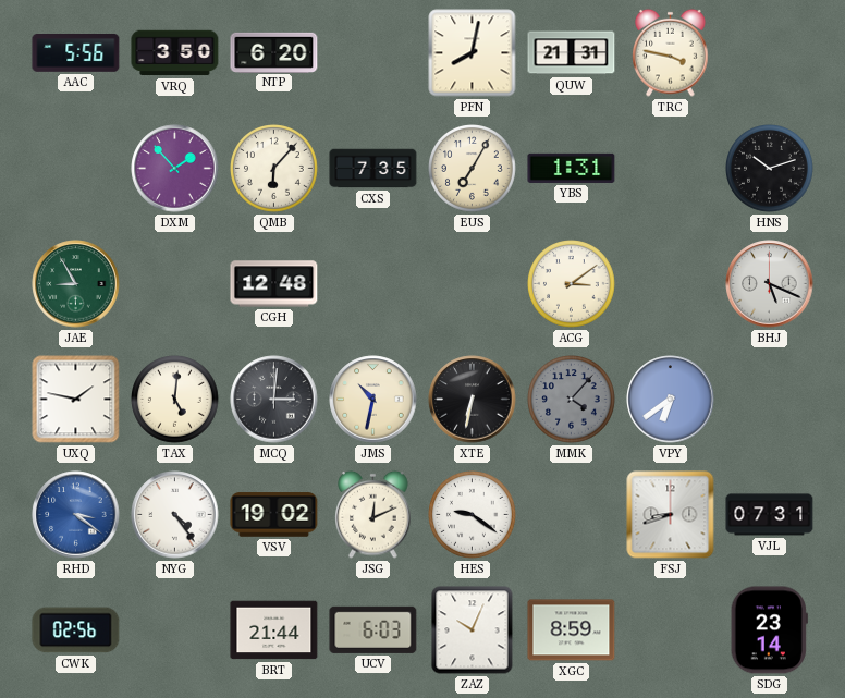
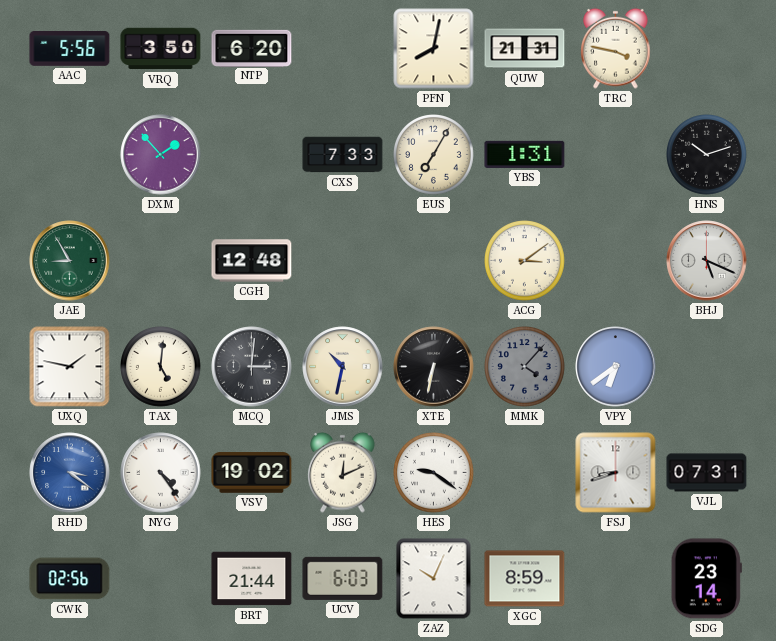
QMB: 6:07 -> none (274, 169)
CXS: 7:35 -> 7:33 (343, 155)
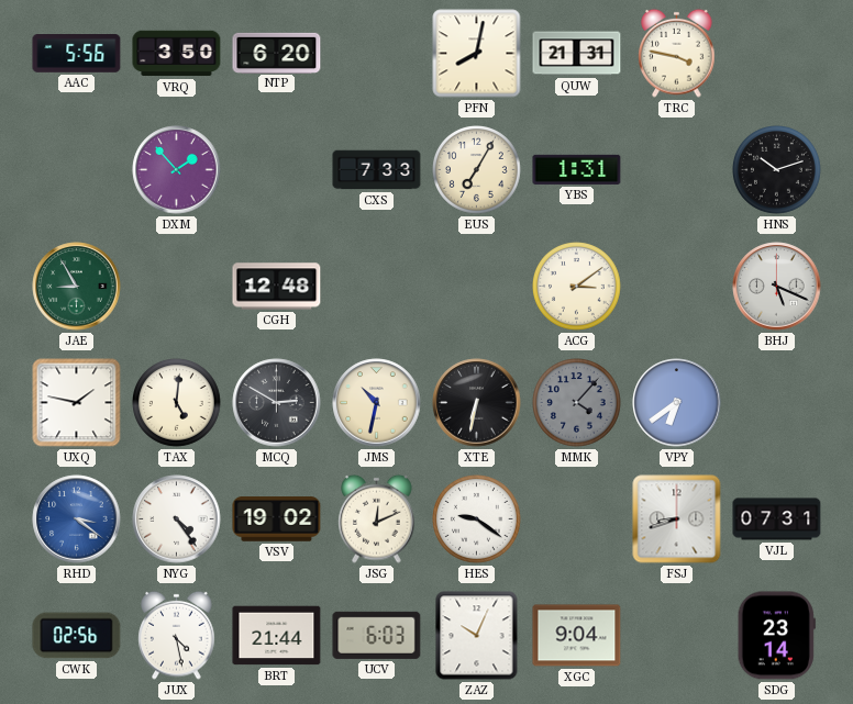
MCQ: 3:01 -> 2:50 (277, 403)
JUX: none -> 4:28 (177, 635)
XGC: 8:59 -> 9:04 (577, 636)
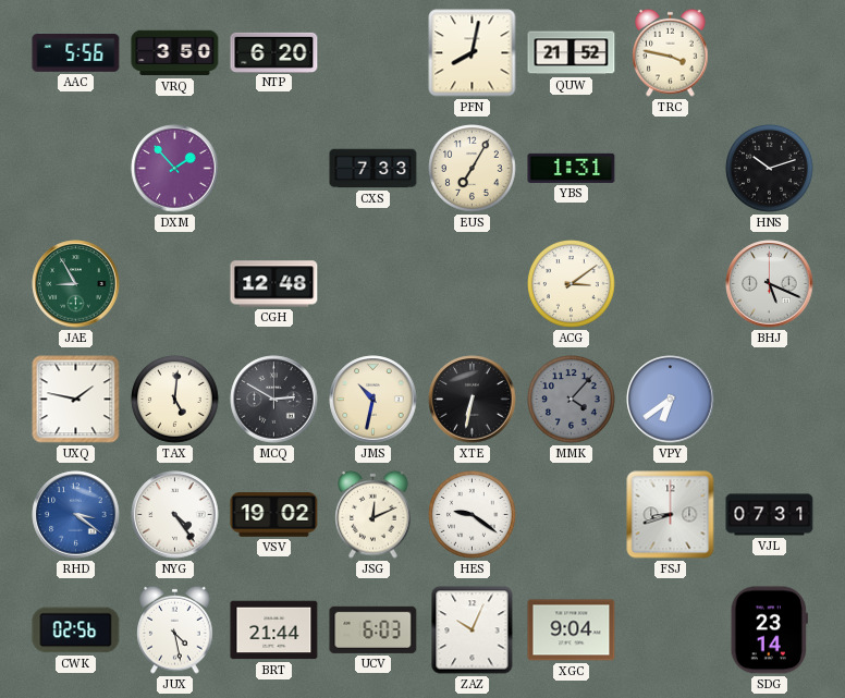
QUW: 21:31 -> 21:52 (572, 53)
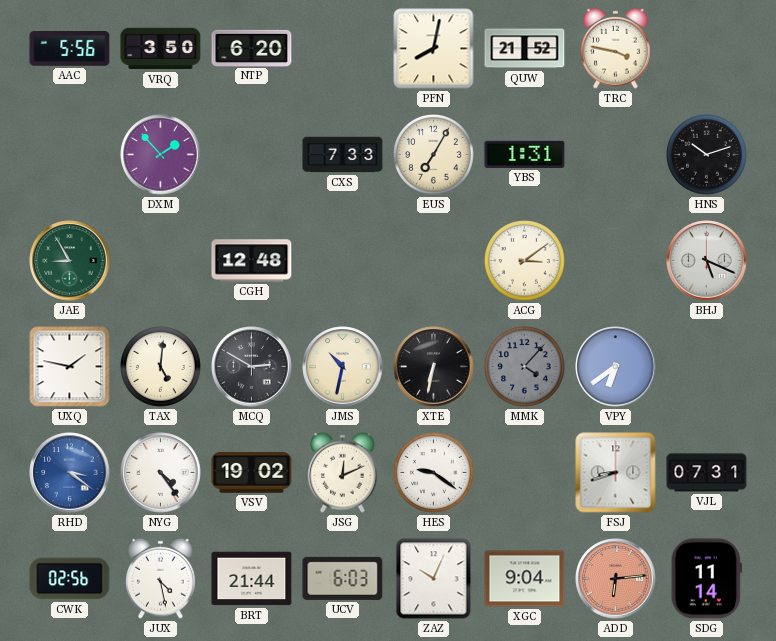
ADD: none -> 6:14 (616, 579)
SDG: 23:14 -> 11:14 (706, 579)
